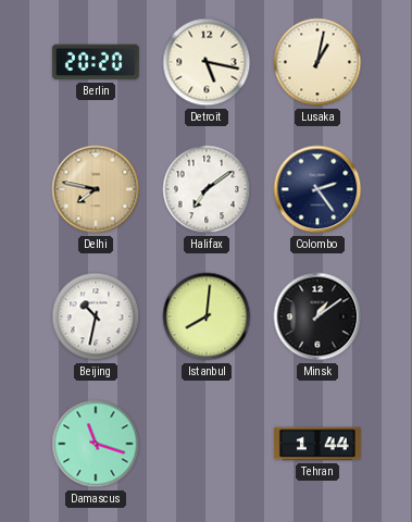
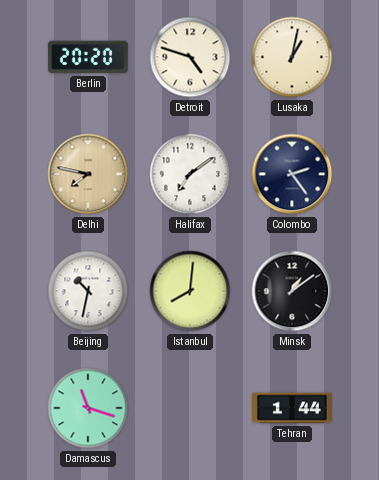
Detroit: 5:17 -> 4:48 (190, 57)
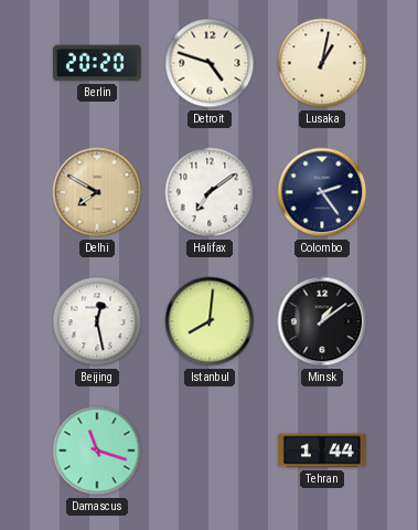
Delhi: 7:47 -> 7:50 (97, 192)
Beijing: 10:32 -> 12:28 (97, 321)
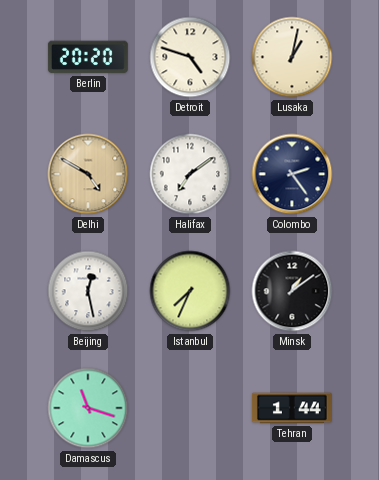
Delhi: 7:50 -> 4:50 (88, 174)
Istanbul: 8:01 -> 7:34 (190, 291)
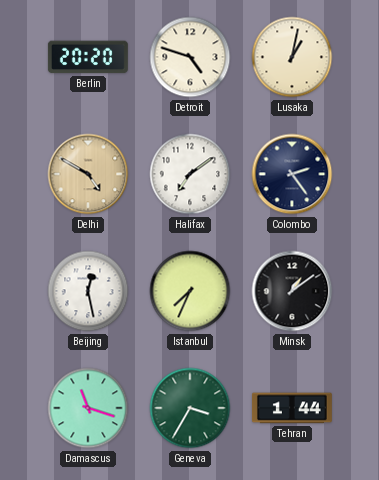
Geneva: none -> 3:35 (190, 408)
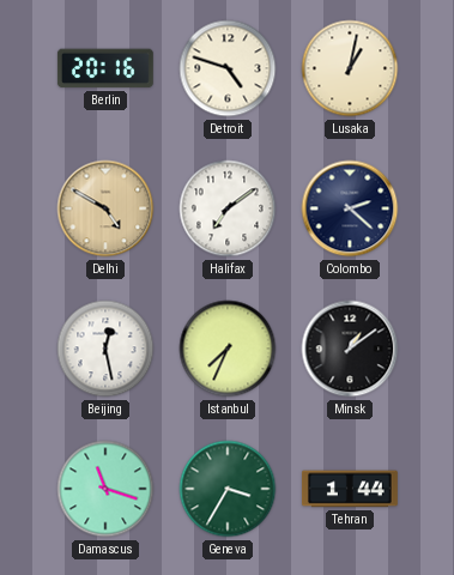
Berlin: 20:20 -> 20:16 (105, 68)
Colombo: 2:24 -> 2:22 (350, 208)
